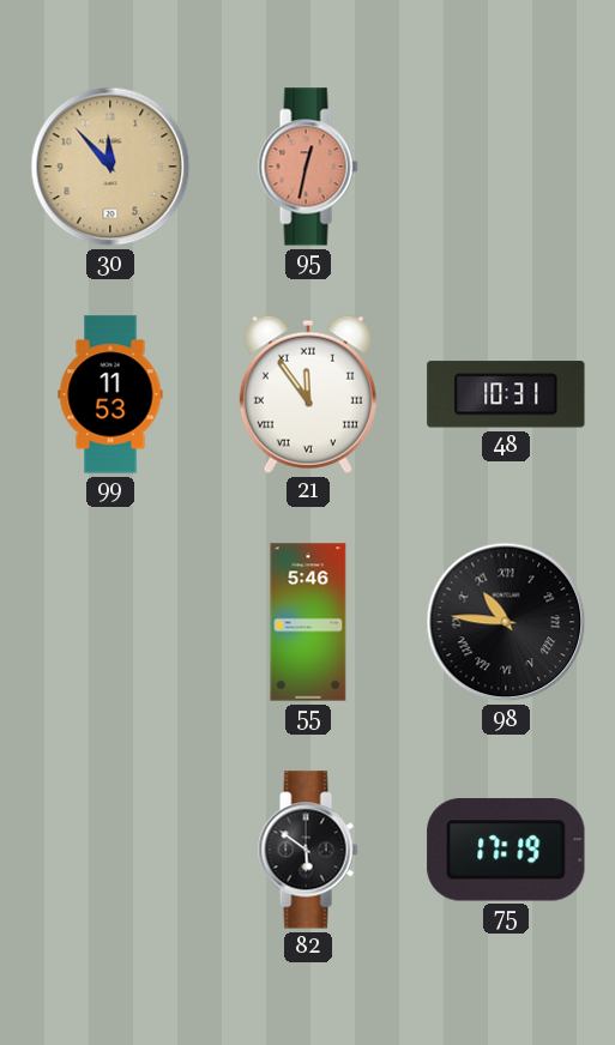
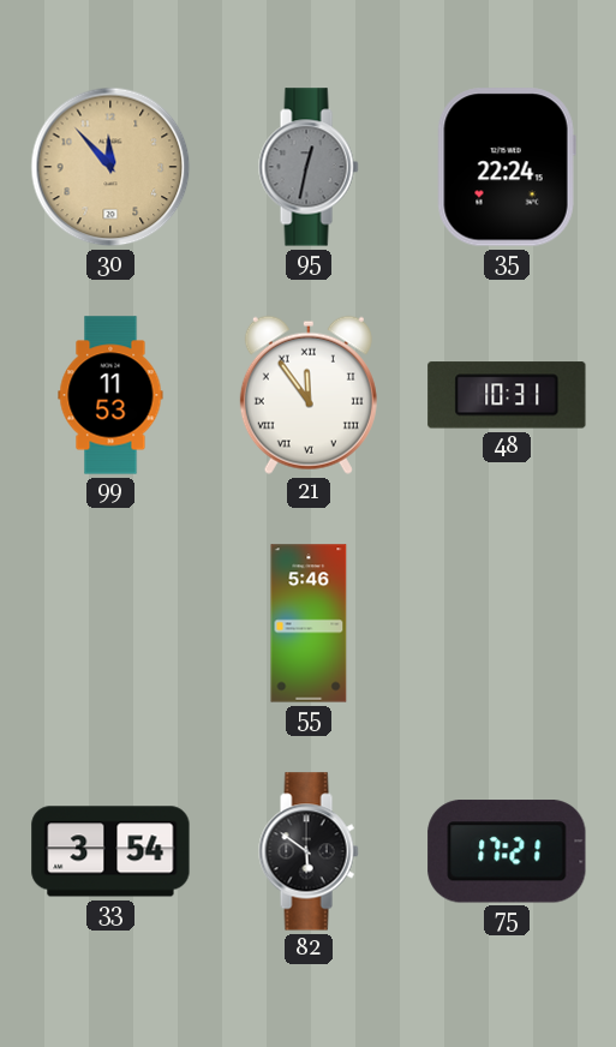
95 dial: salmon -> grey (309, 167)
35: none -> 22:24 (507, 167)
98: 10:46 -> none (506, 622)
33: none -> 3:54 (110, 851)
75: 17:19 -> 17:21 (507, 851)
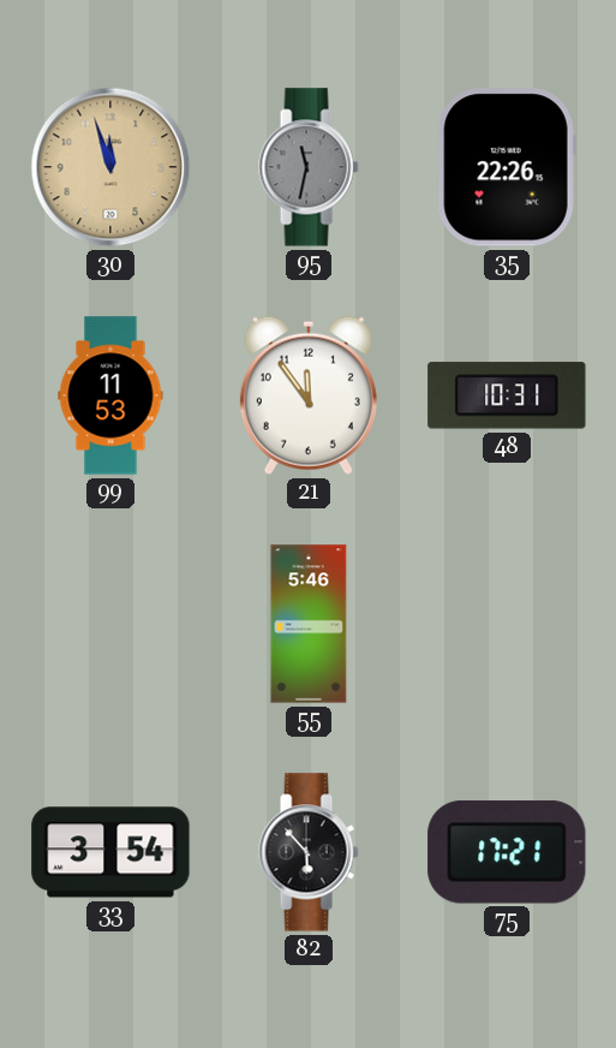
30: 11:53 -> 11:57 (110, 167)
95: 12:32 -> 11:32 (309, 167)
35: 22:24 -> 22:26 (507, 167)
21 numerals: Roman -> Arabic (309, 395)
82: 5:51 -> 5:53 (309, 852)
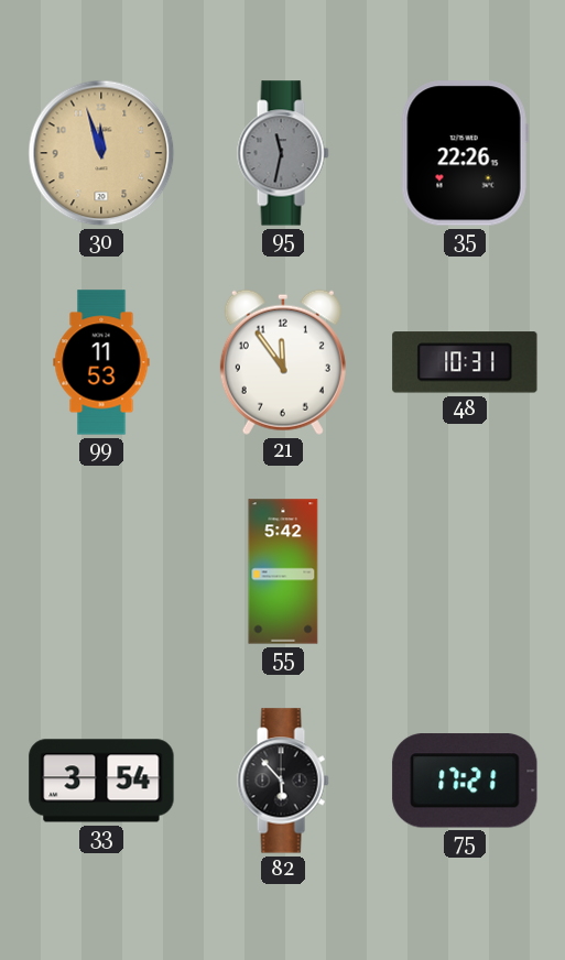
55: 5:46 -> 5:42 (283, 571)
